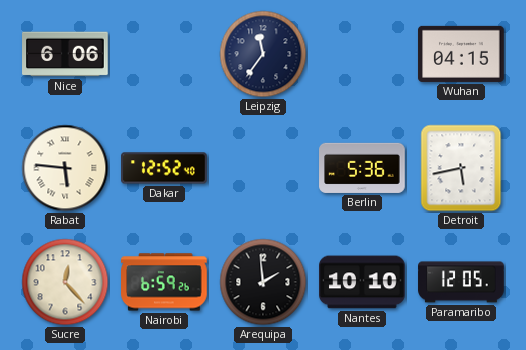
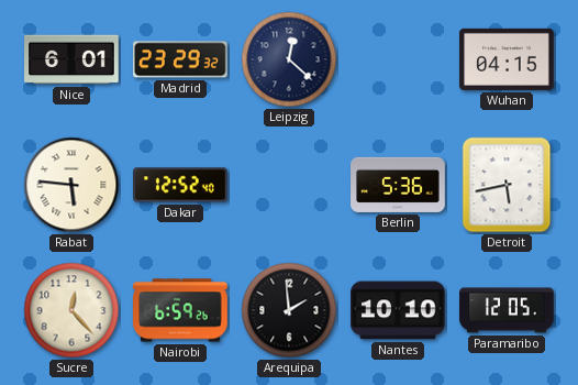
Nice: 6:06 -> 6:01 (71, 59)
Madrid: none -> 23:29 (181, 59)
Leipzig: 11:36 -> 12:22 (289, 59)
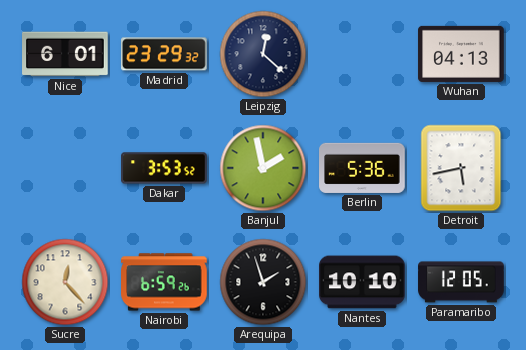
Wuhan: 04:15 -> 04:13 (461, 54)
Rabat: 5:46 -> none (71, 185)
Dakar: 12:52 -> 3:53 (164, 168)
Banjul: none -> 1:58 (263, 168)
Arequipa: 1:59 -> 1:57 (263, 282)
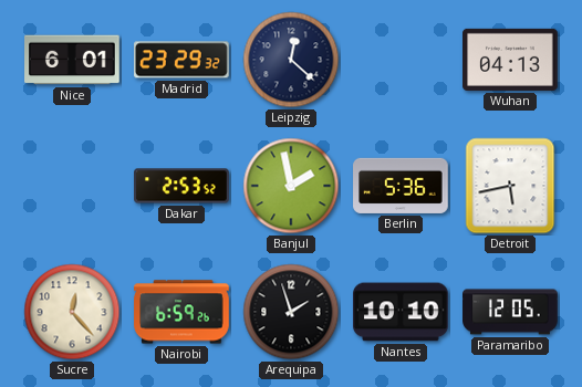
Dakar: 3:53 -> 2:53 (181, 186)
